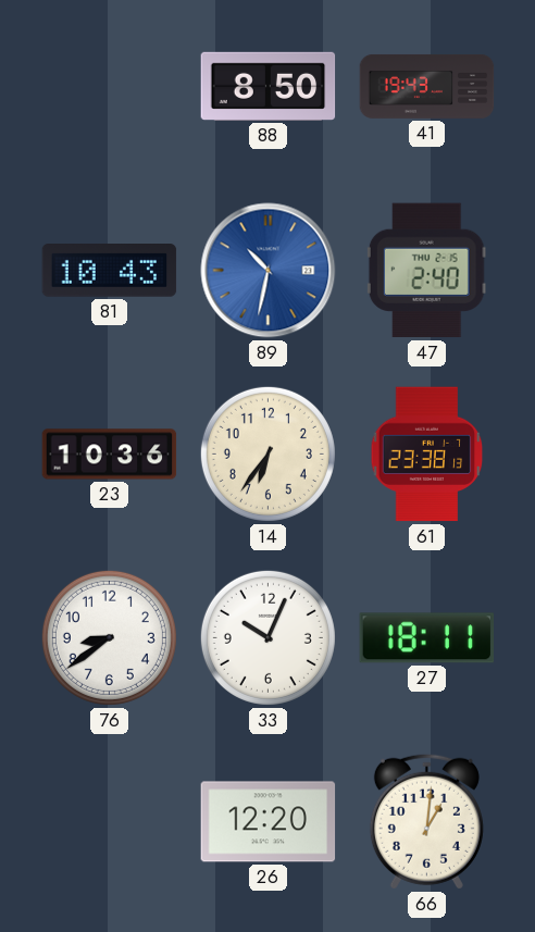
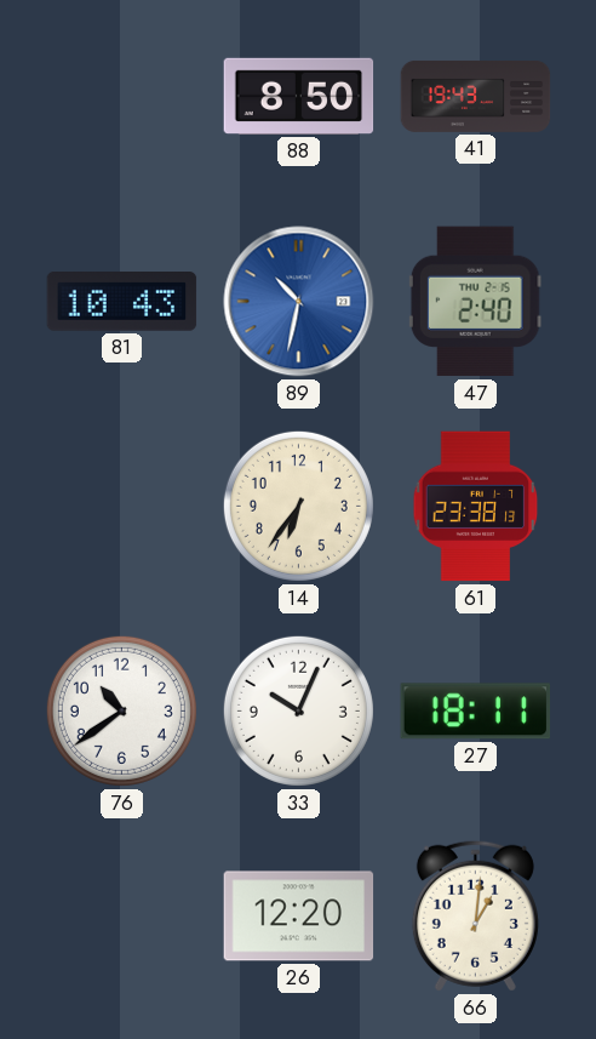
23: 10:36 -> none (110, 455)
76: 8:39 -> 10:39 (121, 710)
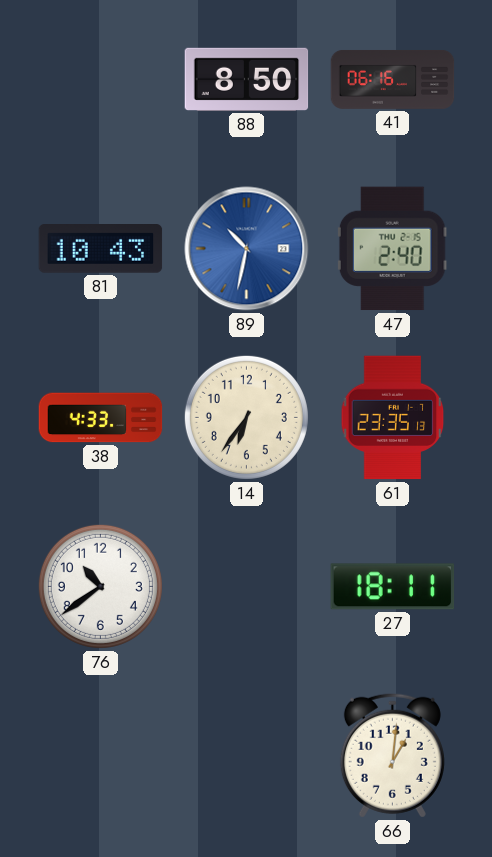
41: 19:43 -> 06:16 (393, 79)
38: none -> 4:33 (101, 418)
61: 23:38 -> 23:35 (393, 418)
33: 10:04 -> none (298, 710)
26: 12:20 -> none (299, 917)
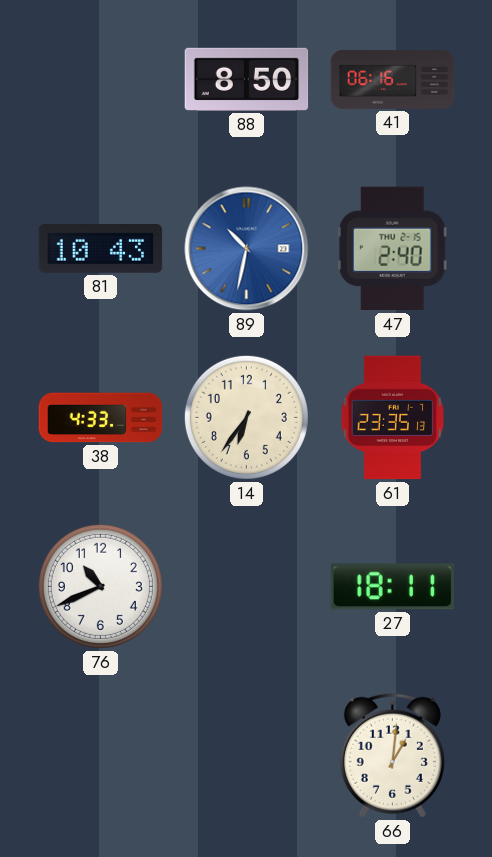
76: 10:39 -> 10:41 (100, 586)
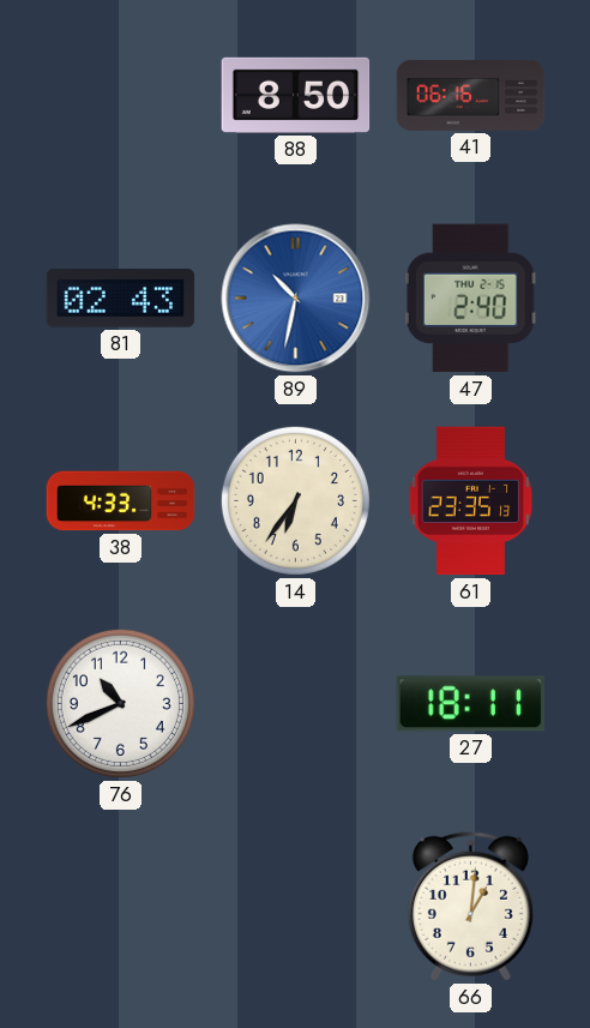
81: 10:43 -> 02:43 (121, 299)
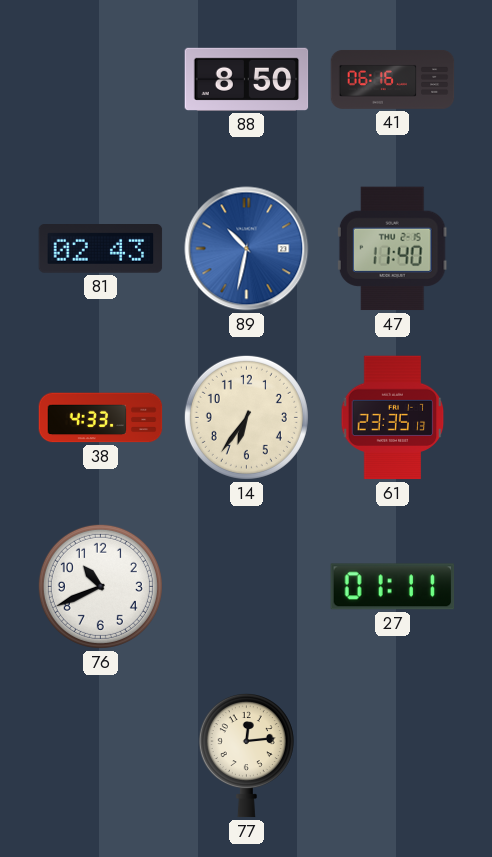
47: 2:40 -> 11:40 (392, 249)
27: 18:11 -> 01:11 (393, 587)
77: none -> 12:14 (246, 756)
66: 1:01 -> none (470, 906)
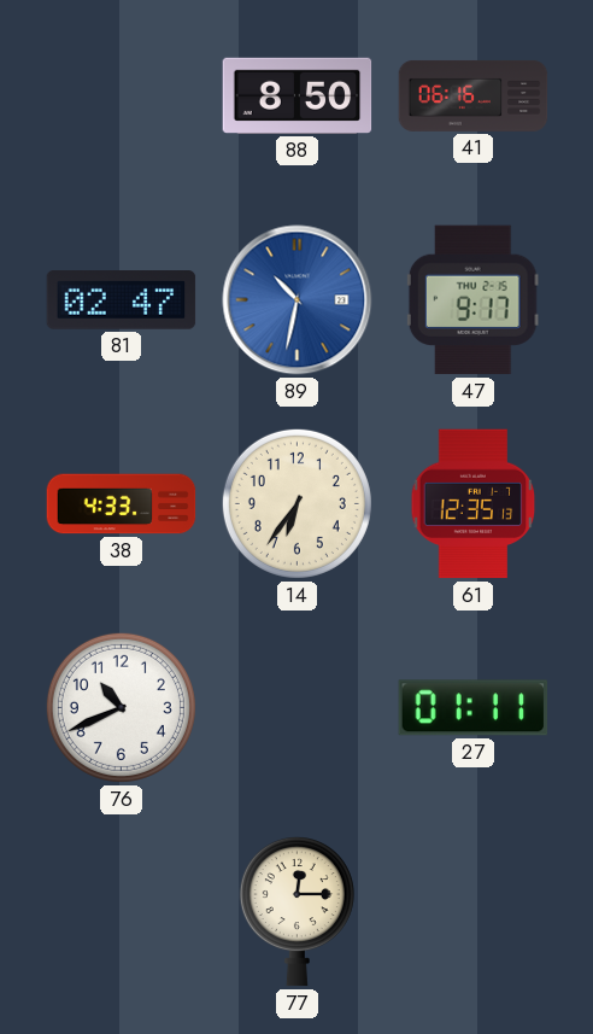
81: 02:43 -> 02:47 (122, 300)
47: 11:40 -> 9:17 (472, 300)
61: 23:35 -> 12:35 (474, 504)
77: 12:14 -> 12:15 (296, 912)
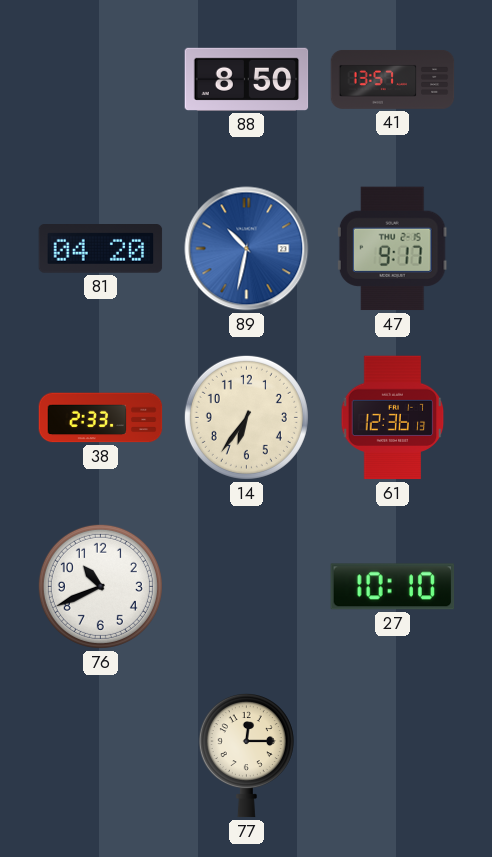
41: 06:16 -> 13:57 (393, 79)
81: 02:47 -> 04:20 (101, 249)
38: 4:33 -> 2:33 (101, 418)
61: 12:35 -> 12:36 (393, 418)
27: 01:11 -> 10:10 (393, 587)
